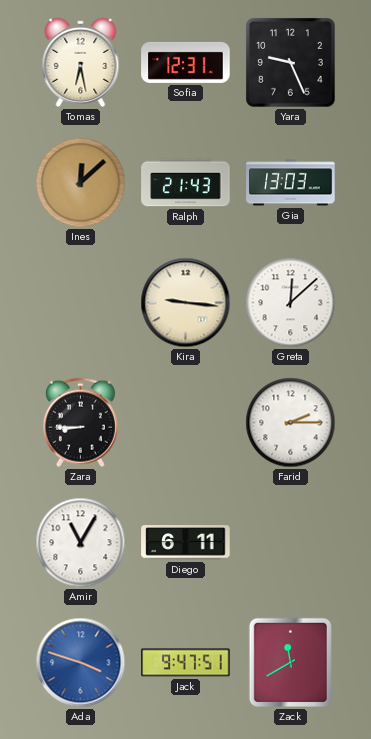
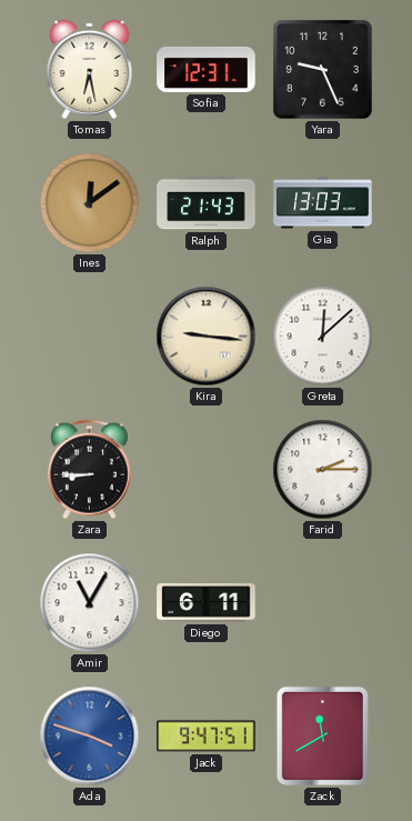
Ines: 12:08 -> 12:09 (90, 203)
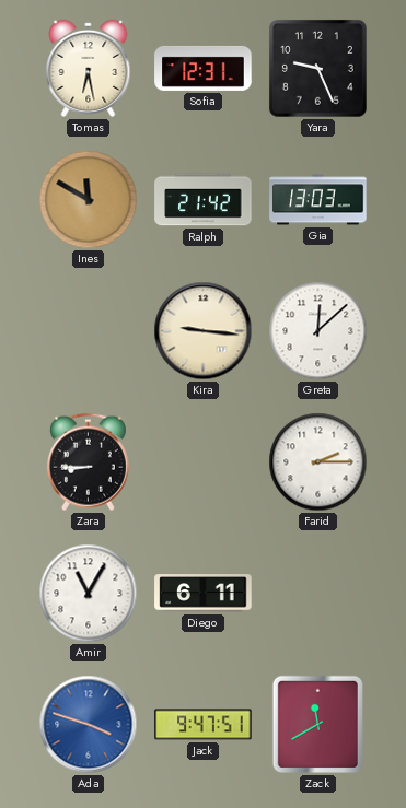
Ines: 12:09 -> 11:50 (89, 200)
Ralph: 21:43 -> 21:42 (204, 200)
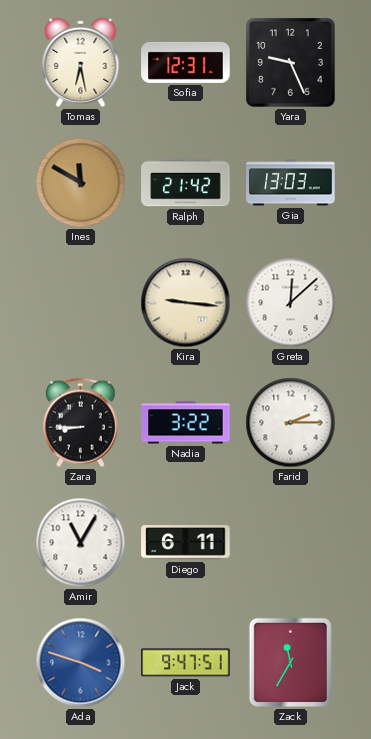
Nadia: none -> 3:22 (186, 423)
Zack: 11:40 -> 11:35 (290, 662)
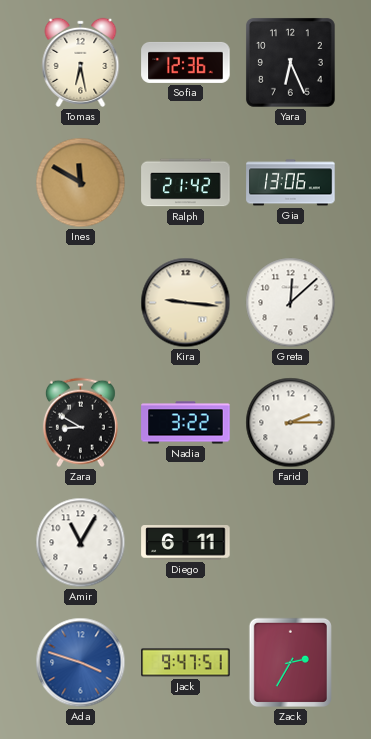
Sofia: 12:31 -> 12:36 (186, 62)
Yara: 9:26 -> 6:26 (290, 62)
Gia: 13:03 -> 13:06 (291, 183)
Zara: 8:45 -> 8:50 (80, 423)
Zack: 11:35 -> 2:35 (290, 662)
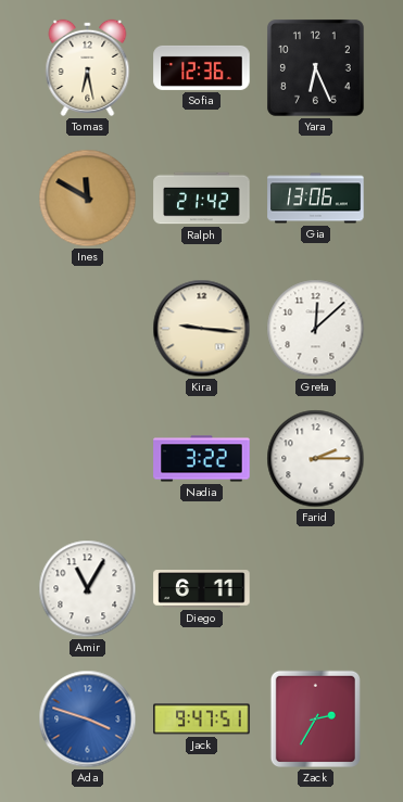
Zara: 8:50 -> none (80, 423)
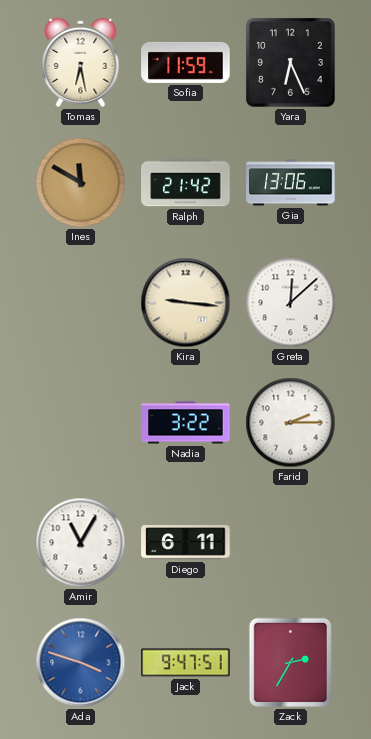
Sofia: 12:36 -> 11:59 (186, 62)
